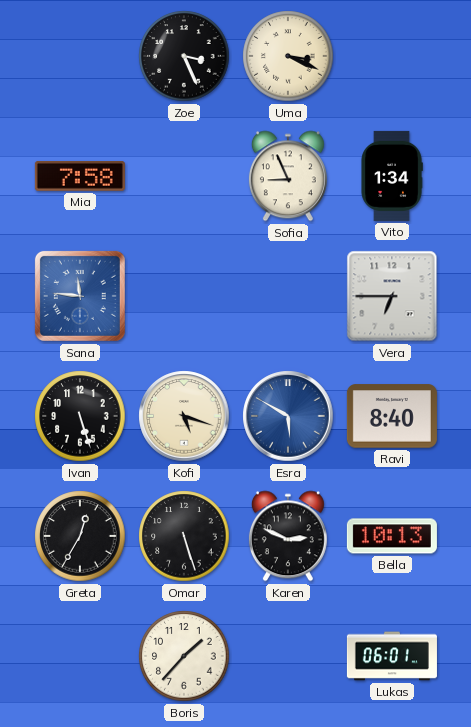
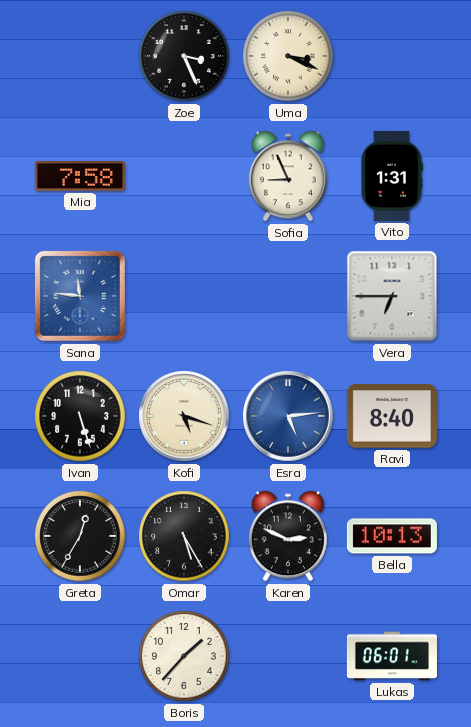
Vito: 1:34 -> 1:31 (392, 176)
Esra: 5:50 -> 5:14 (288, 416)
Omar: 5:27 -> 5:25 (184, 536)
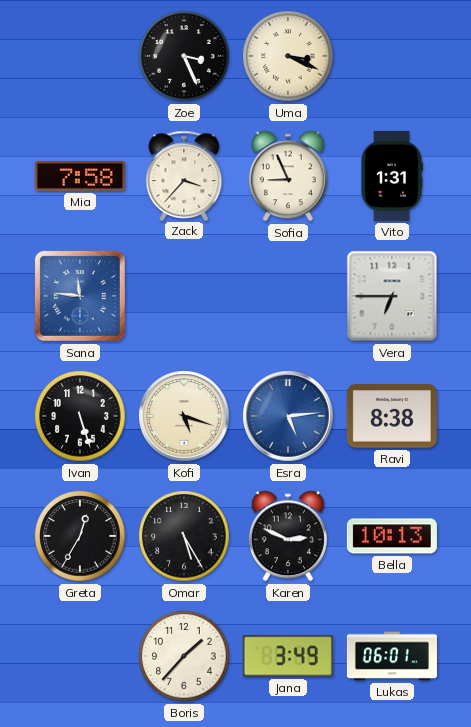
Zack: none -> 3:37 (184, 175)
Ravi: 8:40 -> 8:38 (392, 416)
Jana: none -> 3:49 (288, 656)
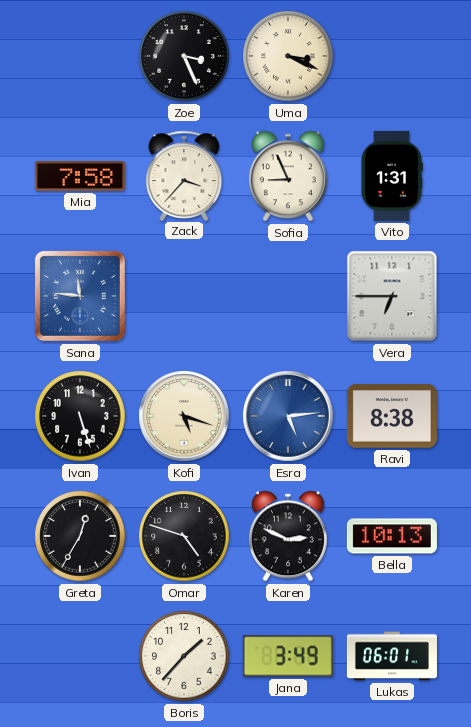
Omar: 5:25 -> 4:48 (184, 536)
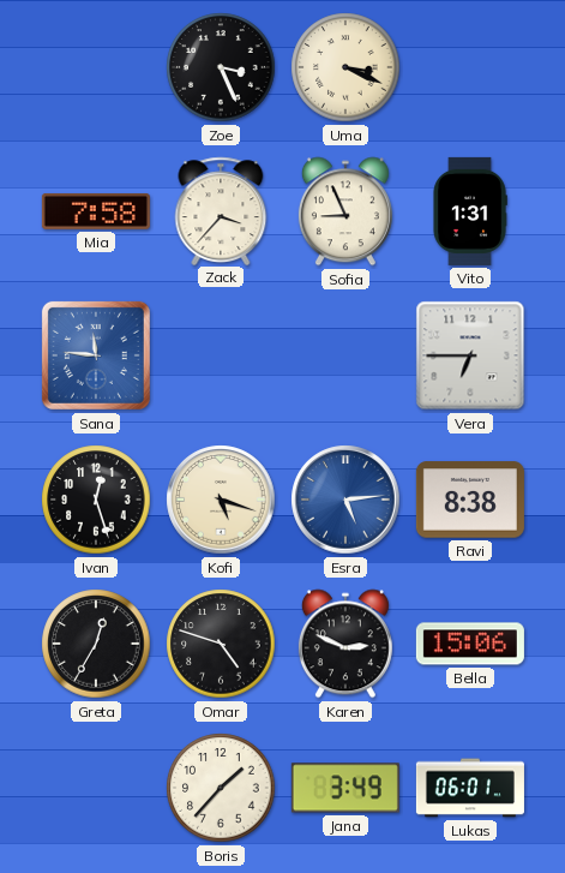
Ivan: 5:27 -> 12:27 (96, 500)
Bella: 10:13 -> 15:06 (470, 644)
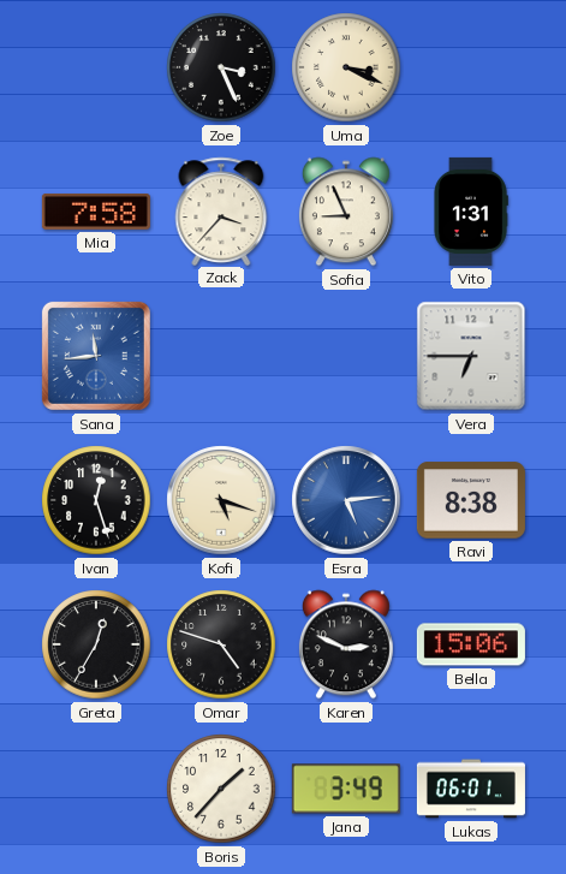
Sana: 11:46 -> 11:44 (96, 356)
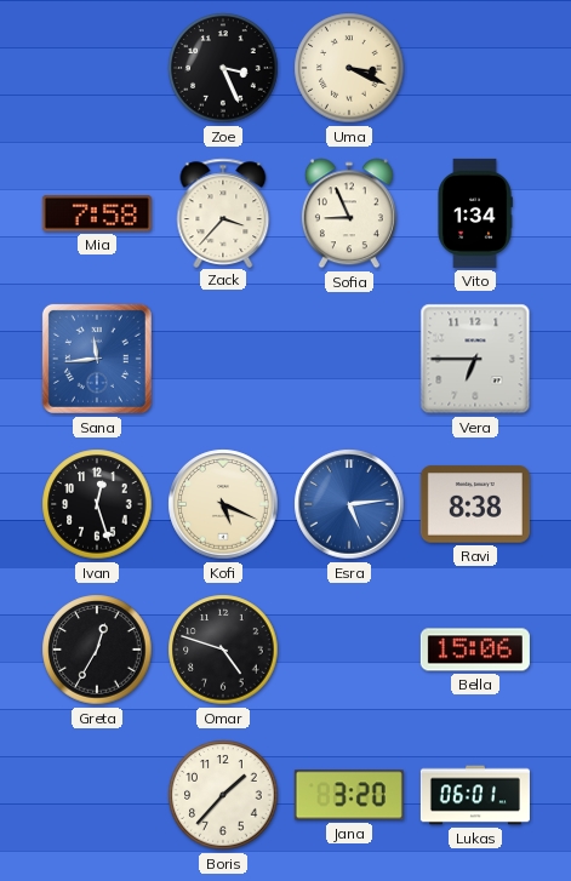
Vito: 1:31 -> 1:34 (475, 213)
Kofi: 5:18 -> 5:19 (223, 504)
Karen: 2:49 -> none (346, 644)
Jana: 3:49 -> 3:20 (349, 795)
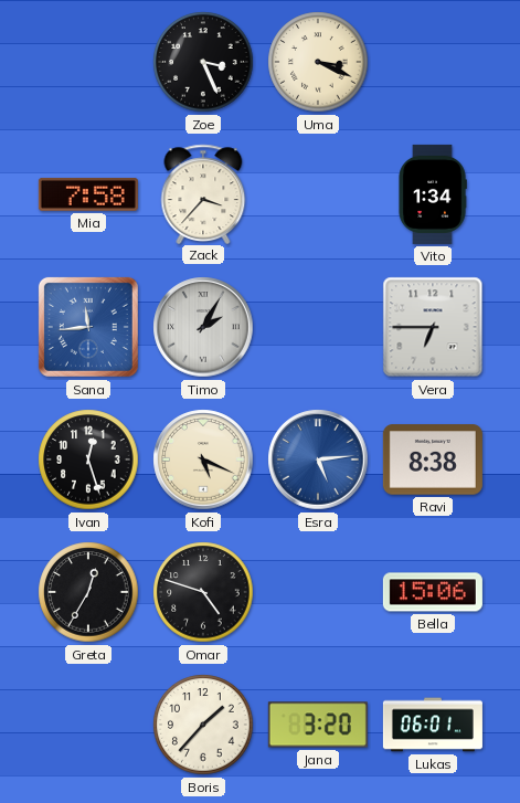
Sofia: 8:56 -> none (349, 213)
Timo: none -> 2:05 (203, 327)
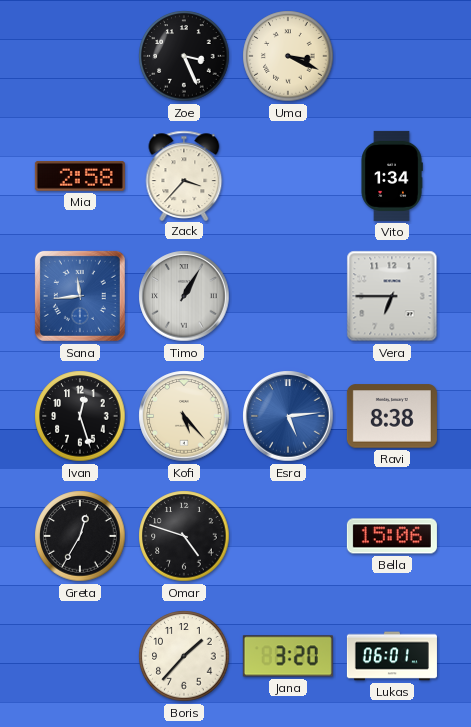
Mia: 7:58 -> 2:58 (80, 176)
Timo: 2:05 -> 1:05 (184, 296)
Kofi: 5:19 -> 5:23 (184, 416)
